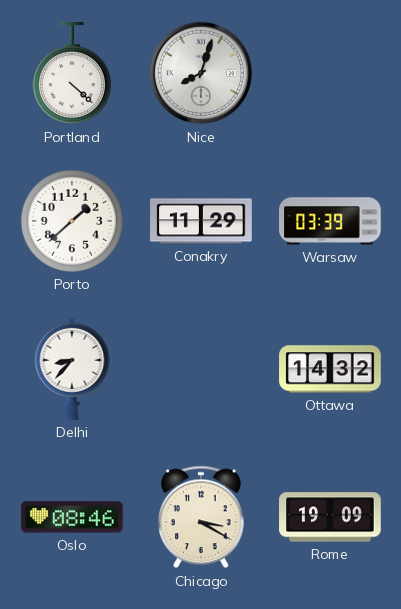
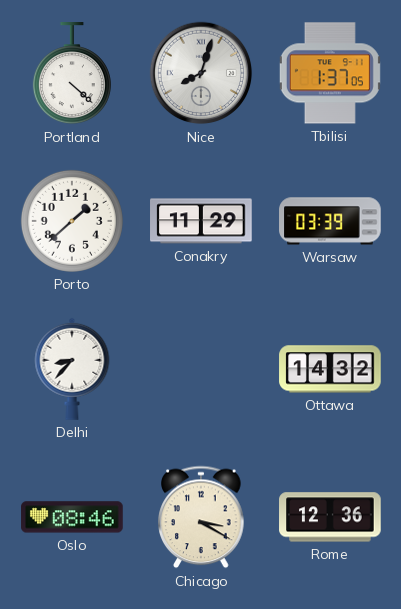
Tbilisi: none -> 1:37 (330, 73)
Rome: 19:09 -> 12:36 (330, 517)
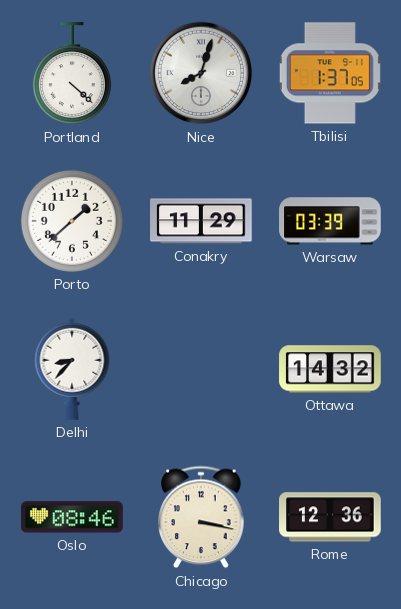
Chicago: 3:20 -> 3:17 (201, 517)
